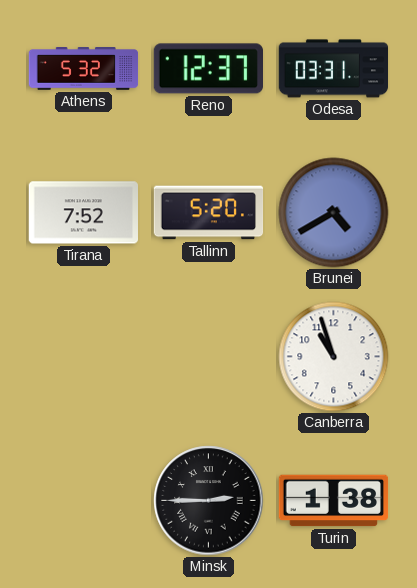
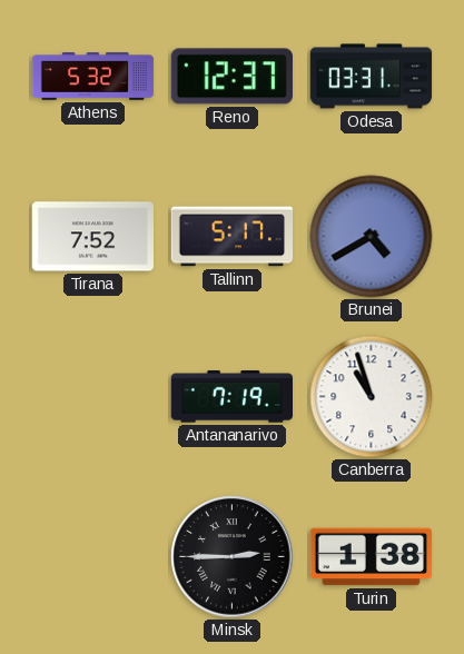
Tallinn: 5:20 -> 5:17 (233, 237)
Antananarivo: none -> 7:19 (231, 397)
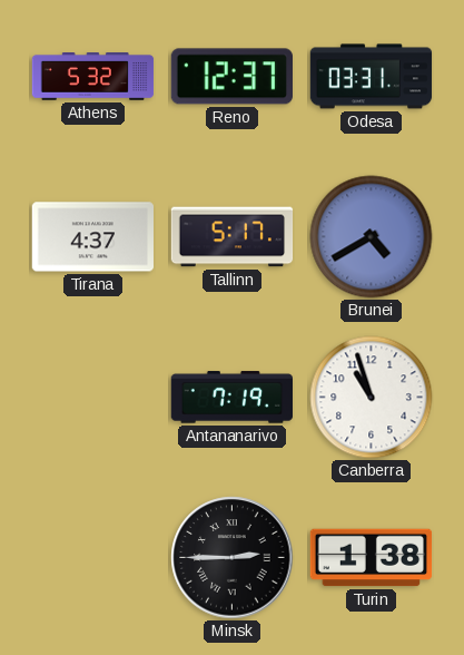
Tirana: 7:52 -> 4:37 (92, 237)
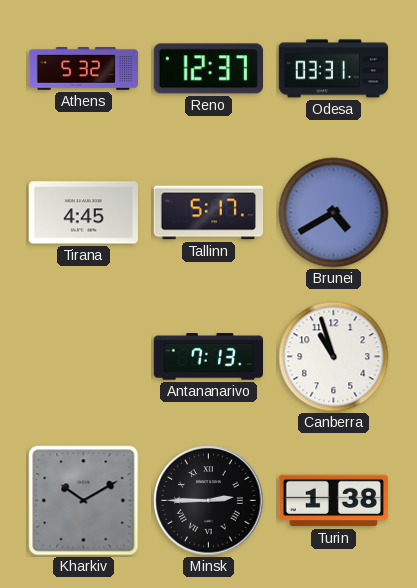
Tirana: 4:37 -> 4:45 (83, 213)
Antananarivo: 7:19 -> 7:13 (208, 357)
Kharkiv: none -> 10:10 (84, 501)
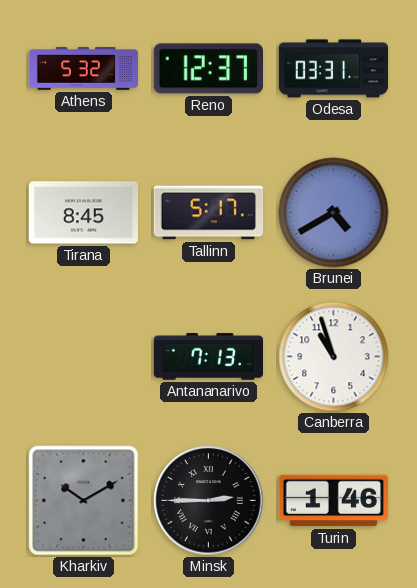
Tirana: 4:45 -> 8:45 (83, 213)
Turin: 1:38 -> 1:46 (334, 501)
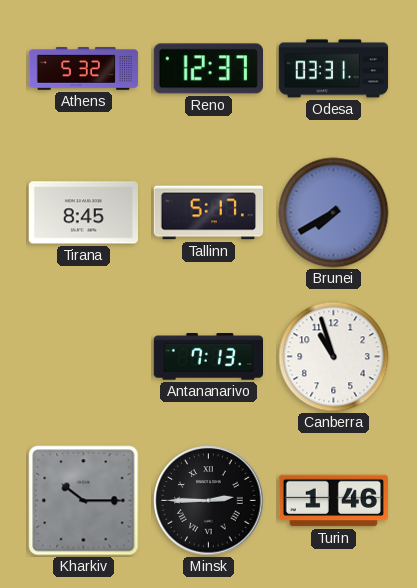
Brunei: 4:40 -> 7:40 (334, 213)
Kharkiv: 10:10 -> 10:15 (84, 501)
